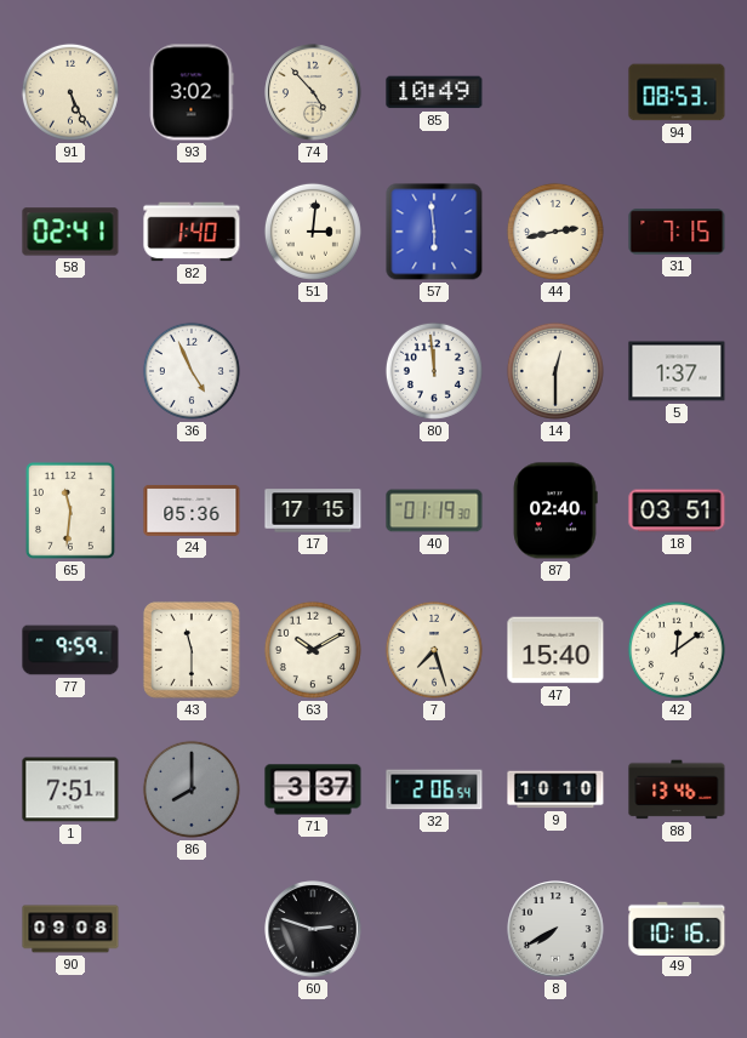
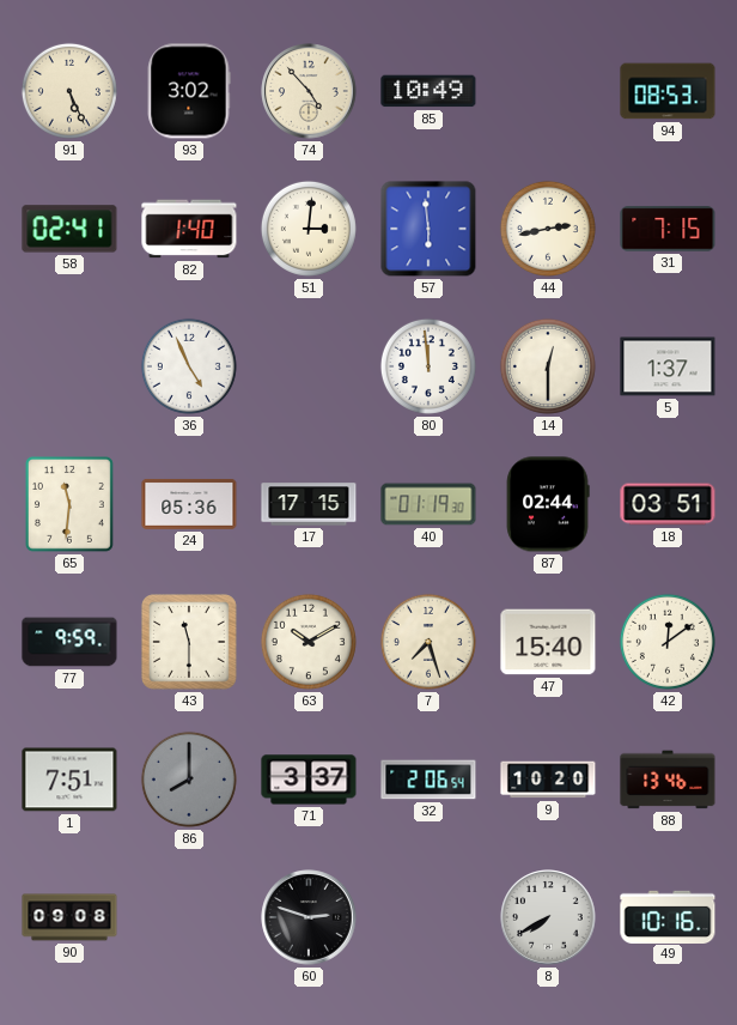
87: 02:40 -> 02:44 (548, 504)
9: 10:10 -> 10:20 (548, 780)
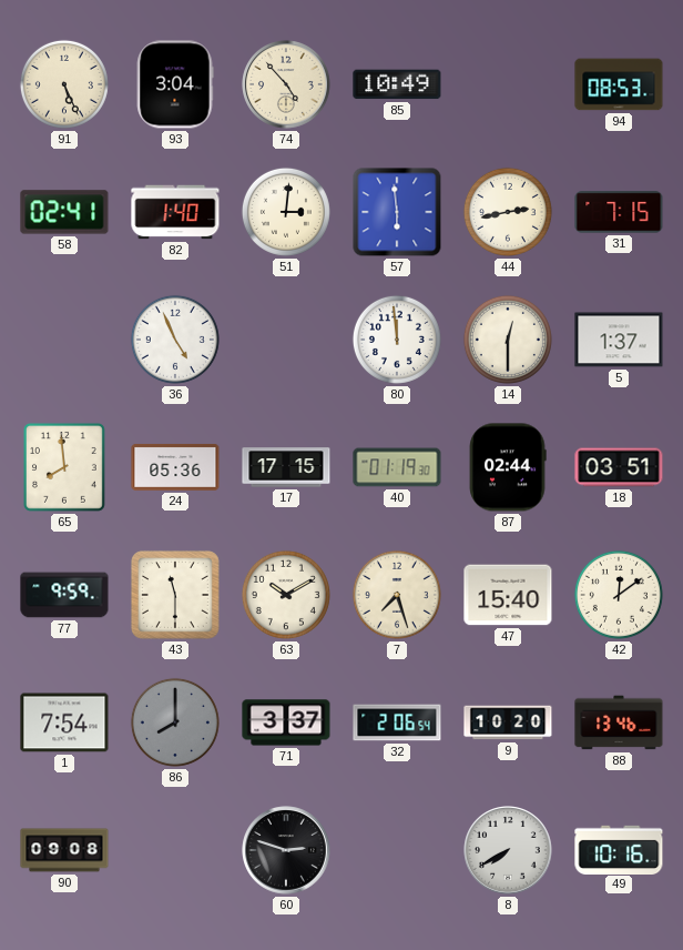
93: 3:02 -> 3:04 (175, 84)
65: 11:31 -> 7:59 (64, 468)
1: 7:51 -> 7:54 (64, 722)
